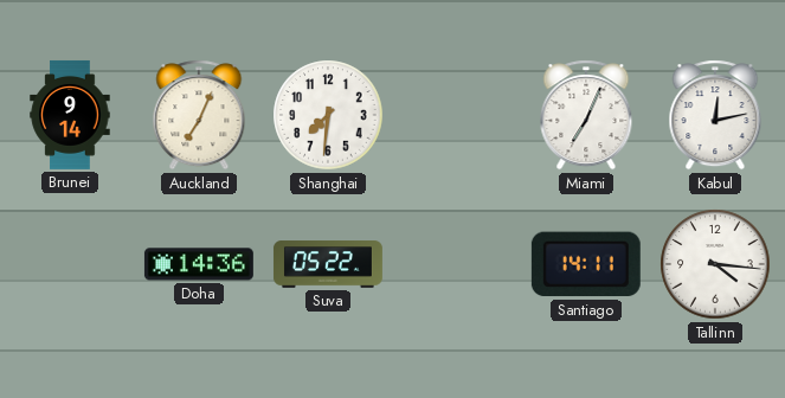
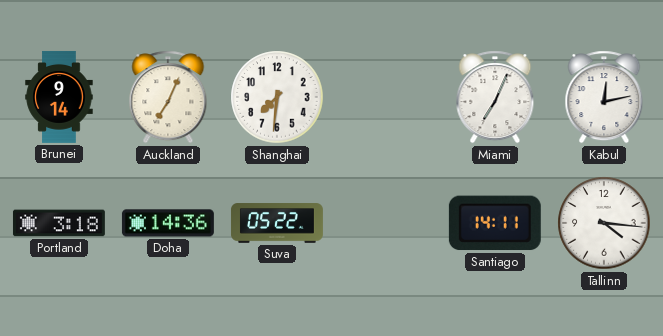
Portland: none -> 3:18 (59, 223)
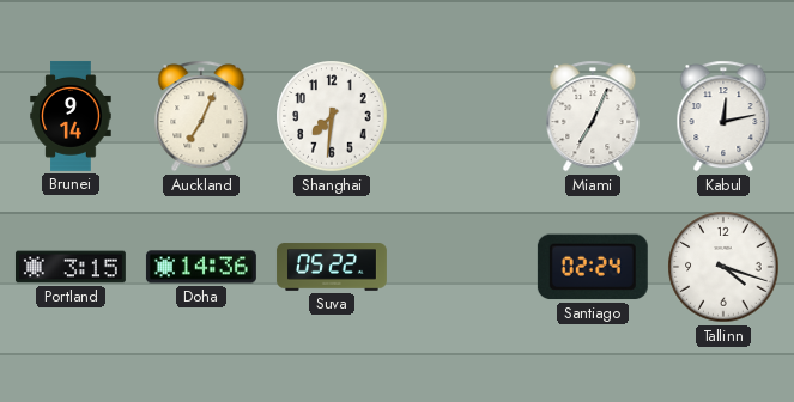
Portland: 3:18 -> 3:15 (71, 267)
Santiago: 14:11 -> 02:24 (593, 267)
Tallinn: 4:16 -> 4:18 (723, 267)
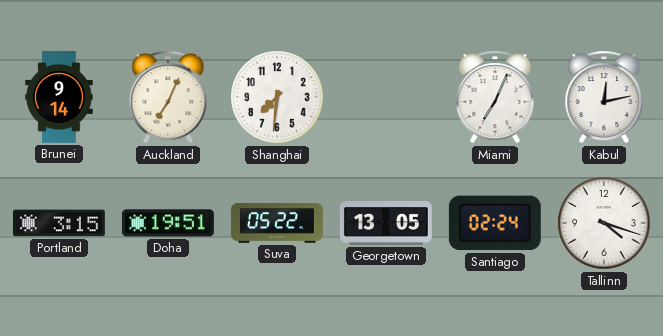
Doha: 14:36 -> 19:51 (168, 223)
Georgetown: none -> 13:05 (386, 224)
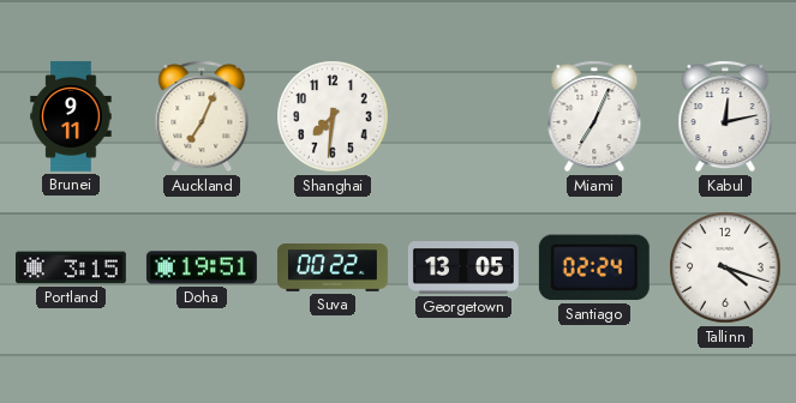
Brunei: 9:14 -> 9:11 (71, 116)
Suva: 05:22 -> 00:22 (333, 267)
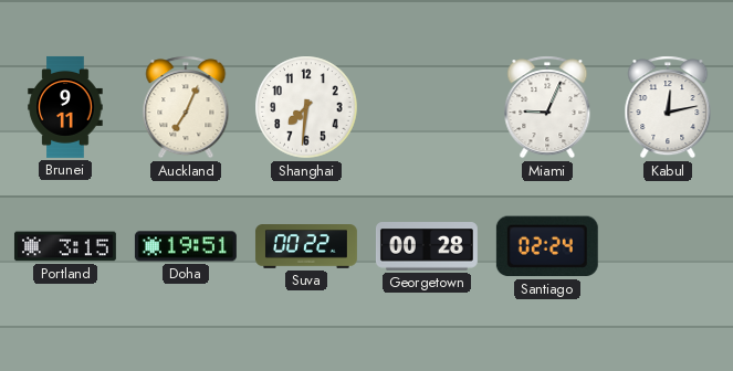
Miami: 7:04 -> 9:04 (547, 107)
Georgetown: 13:05 -> 00:28 (427, 247)
Tallinn: 4:18 -> none (725, 267)
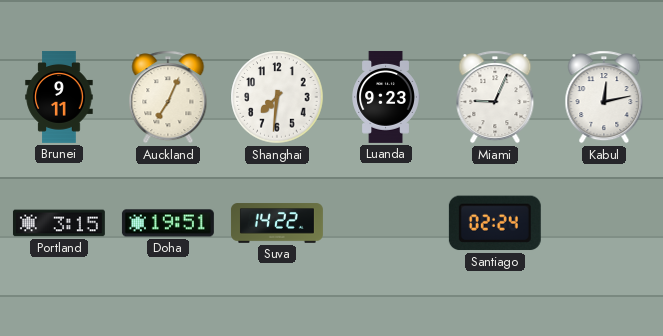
Luanda: none -> 9:23 (386, 97)
Suva: 00:22 -> 14:22 (277, 223)
Georgetown: 00:28 -> none (427, 247)
